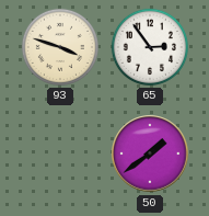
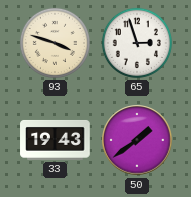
65: 2:54 -> 2:57 (137, 43)
33: none -> 19:43 (55, 140)
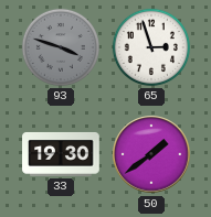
93 dial: cream -> grey (61, 47)
33: 19:43 -> 19:30 (61, 154)
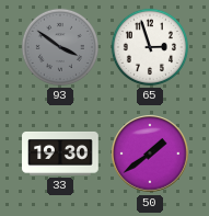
93: 3:48 -> 3:51 (60, 47)
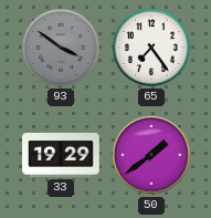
65: 2:57 -> 7:24 (151, 48)
33: 19:30 -> 19:29 (61, 155)
